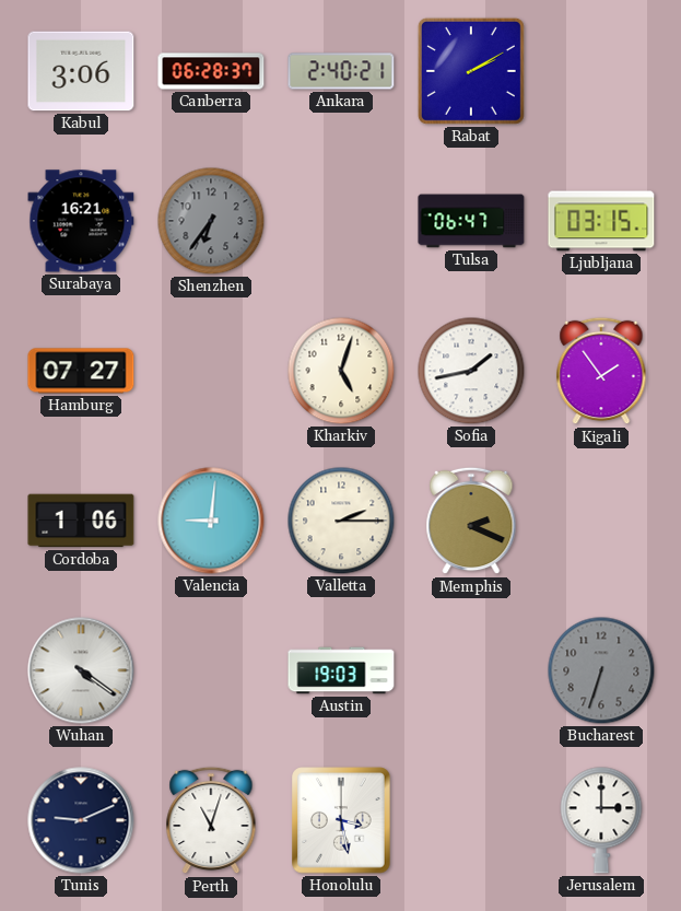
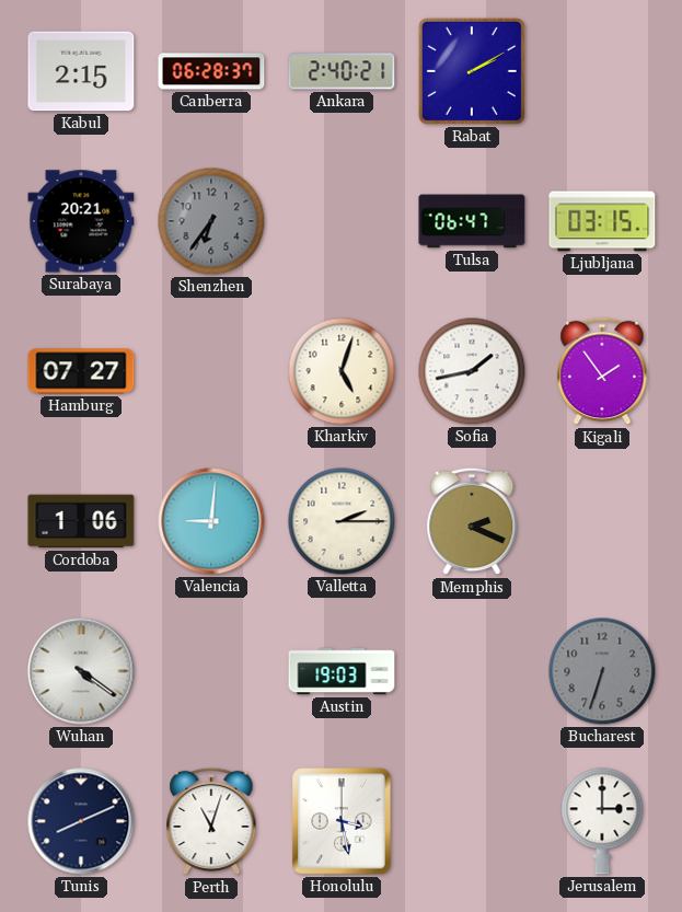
Kabul: 3:06 -> 2:15 (81, 71)
Surabaya: 16:21 -> 20:21 (81, 221)
Tunis: 9:11 -> 8:11 (81, 821)
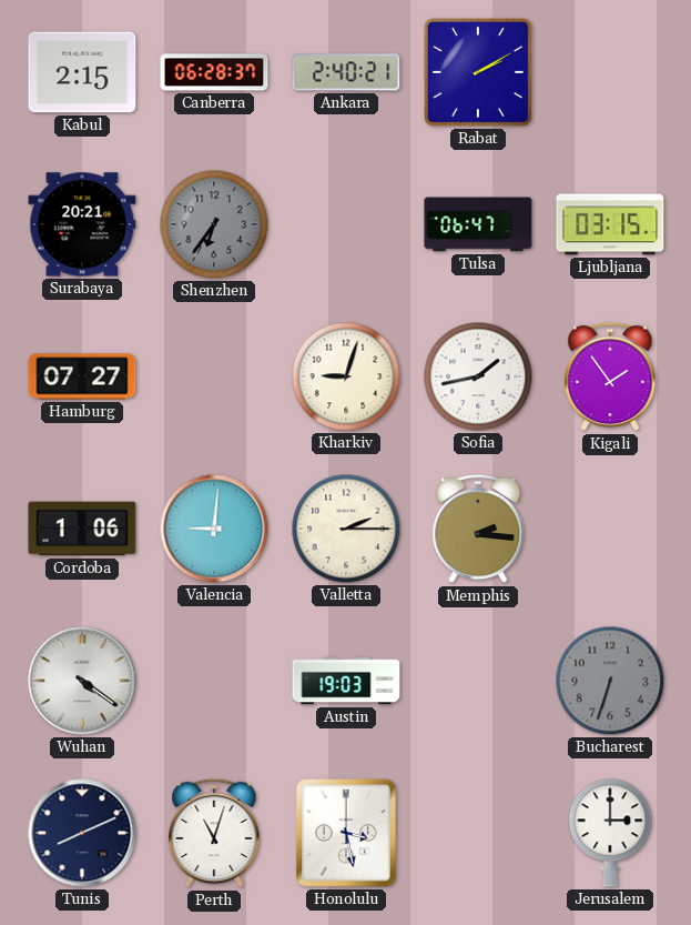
Kharkiv: 5:03 -> 9:03 (346, 376)
Memphis: 2:19 -> 2:16 (478, 529)
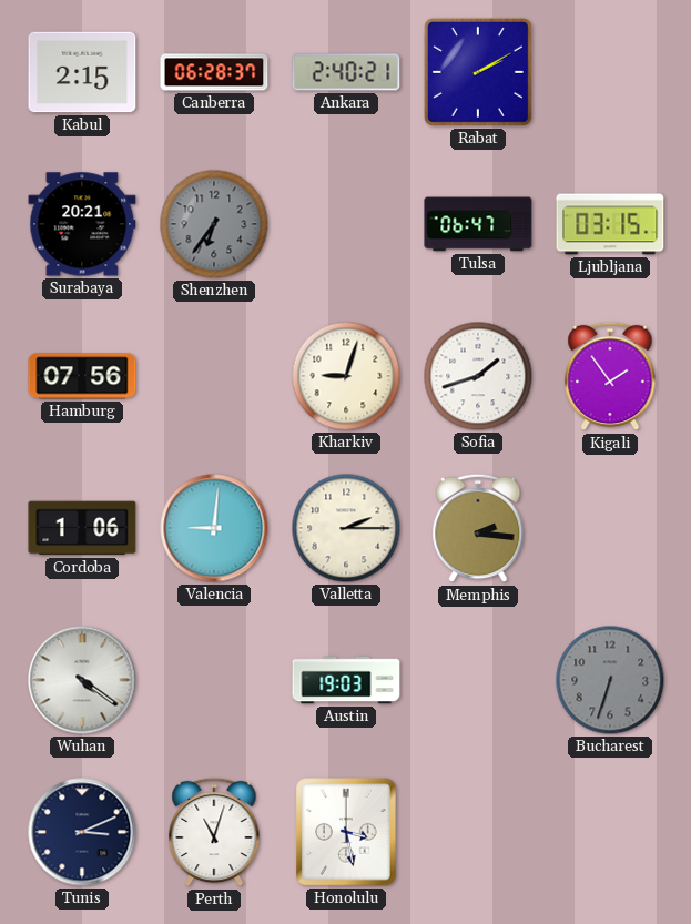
Hamburg: 07:27 -> 07:56 (82, 376)
Sofia: 1:43 -> 1:42 (478, 376)
Tunis: 8:11 -> 3:11 (82, 832)
Jerusalem: 3:00 -> none (610, 833)
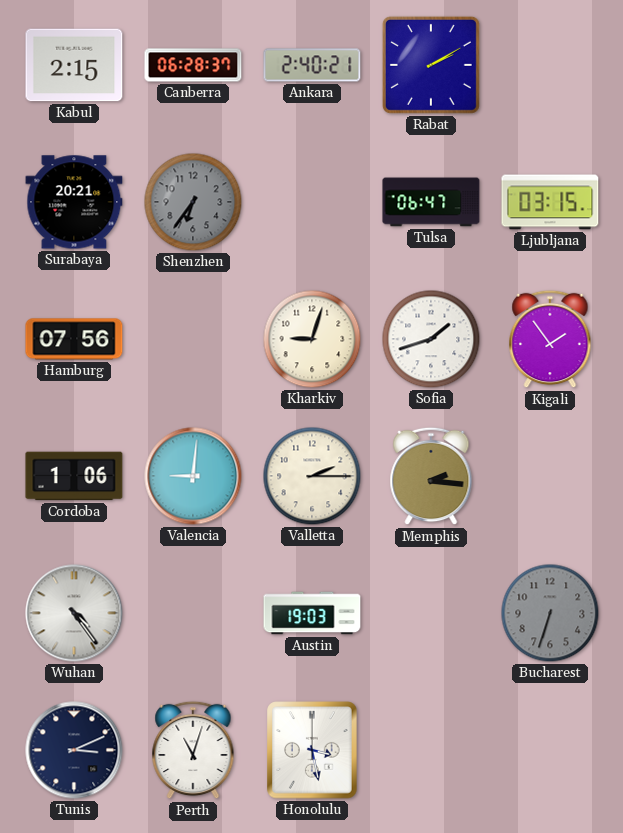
Wuhan: 4:21 -> 4:24 (74, 613)
